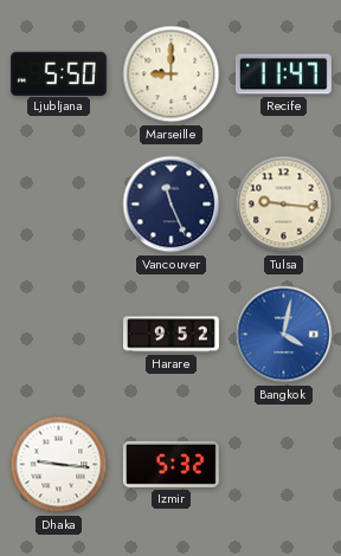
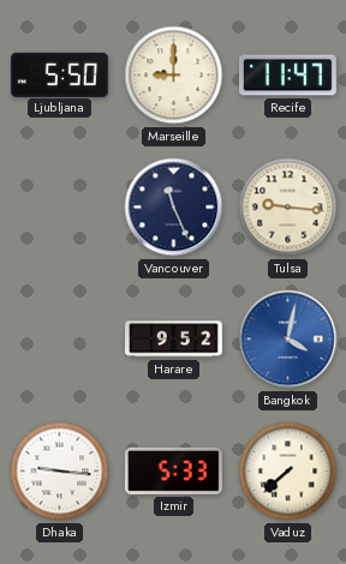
Izmir: 5:32 -> 5:33 (173, 470)
Vaduz: none -> 7:38 (288, 472)
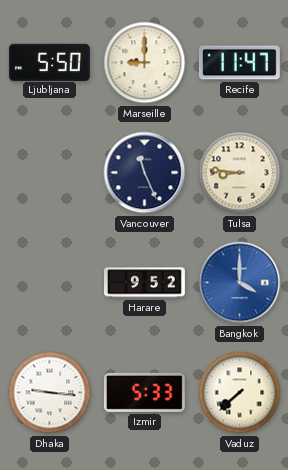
Tulsa: 9:16 -> 8:46 (240, 173)
Bangkok: 4:02 -> 4:00 (240, 283)
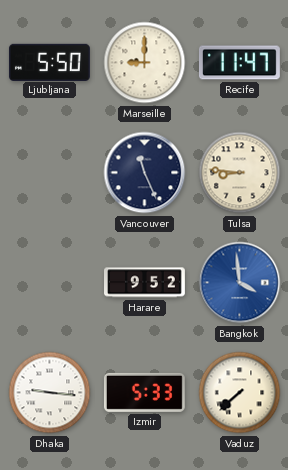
Bangkok: 4:00 -> 3:59 (240, 283)
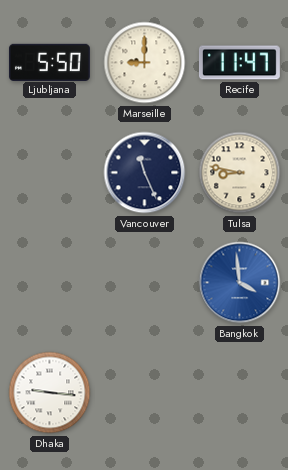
Tulsa: 8:46 -> 8:47 (240, 173)
Harare: 9:52 -> none (145, 283)
Izmir: 5:33 -> none (144, 392)
Vaduz: 7:38 -> none (240, 393)
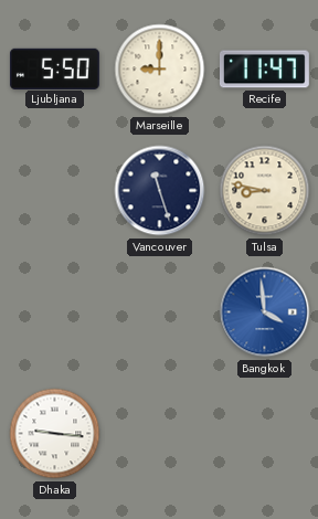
Vancouver: 11:26 -> 11:27 (160, 191)
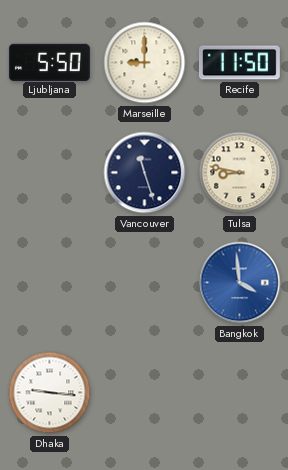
Recife: 11:47 -> 11:50 (239, 63)
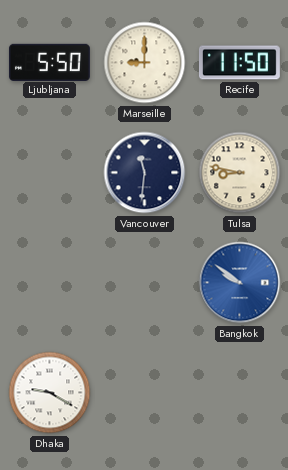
Vancouver: 11:27 -> 11:31 (145, 173)
Bangkok: 3:59 -> 9:51 (240, 283)
Dhaka: 9:16 -> 9:20 (50, 393)
